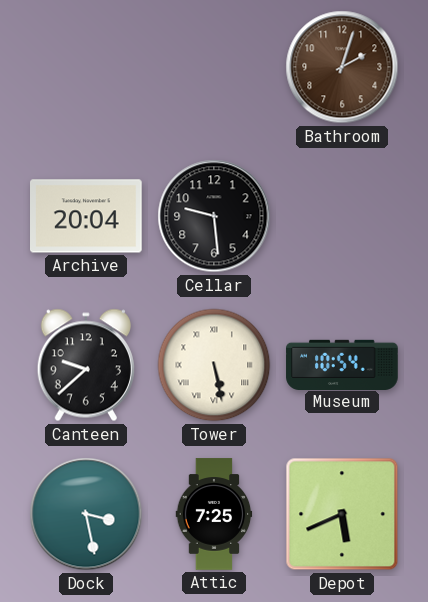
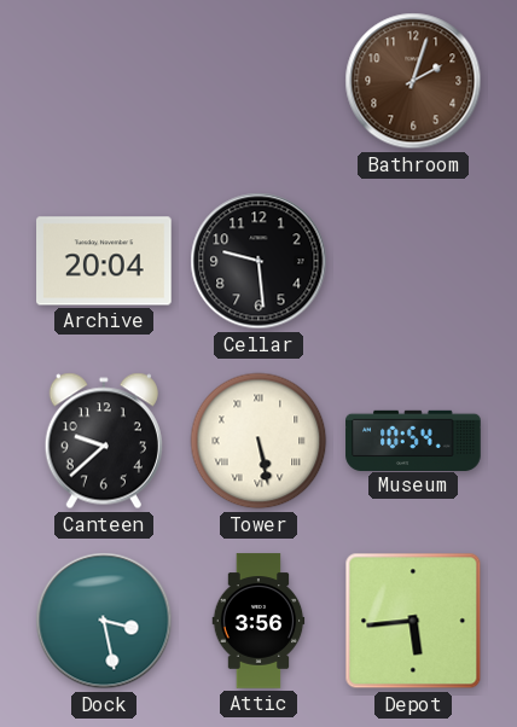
Attic: 7:25 -> 3:56 (258, 621)
Depot: 5:41 -> 5:44 (413, 621)
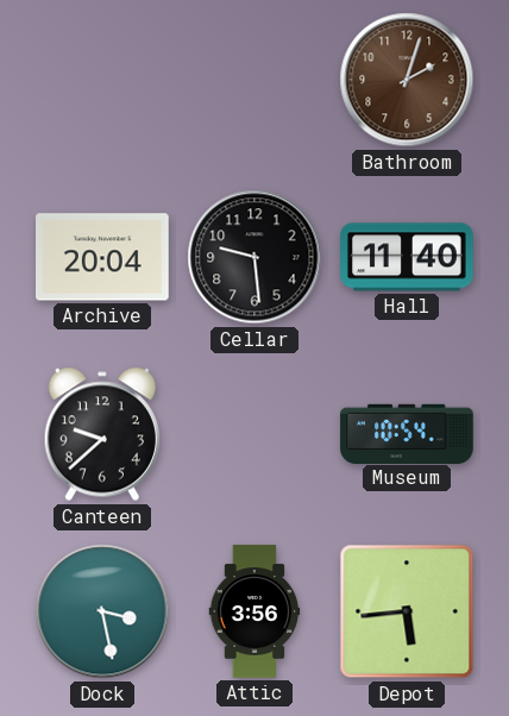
Hall: none -> 11:40 (407, 257)
Tower: 5:28 -> none (258, 441)
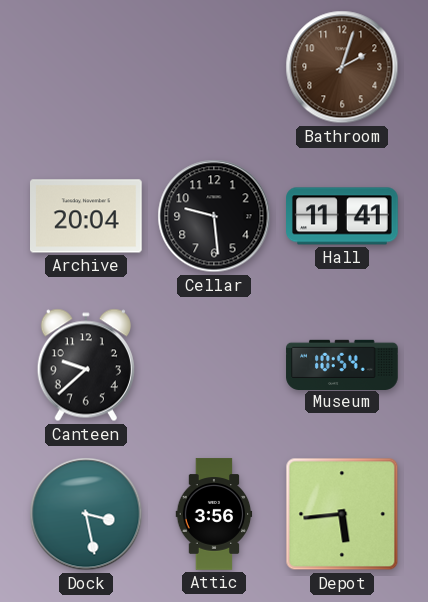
Hall: 11:40 -> 11:41 (342, 216)
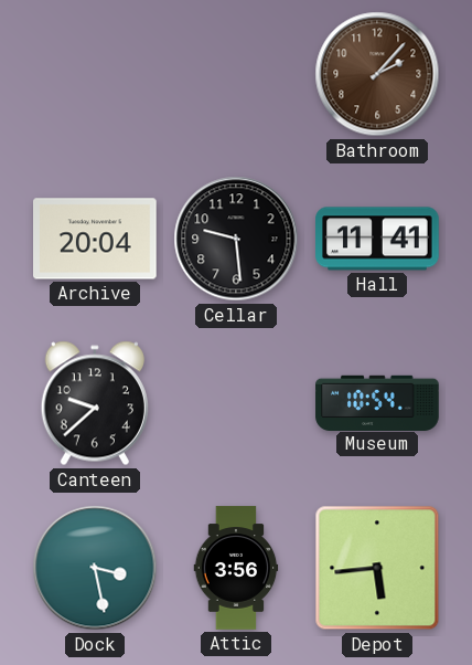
Bathroom: 2:03 -> 2:07 (377, 74)
